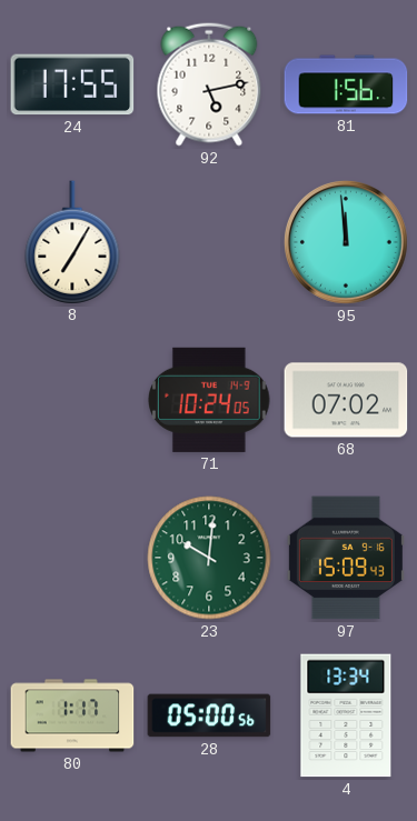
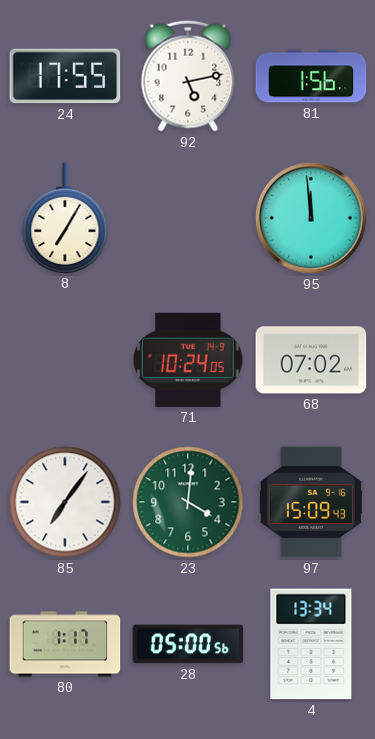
85: none -> 7:06 (65, 502)
23: 10:01 -> 4:01 (188, 502)
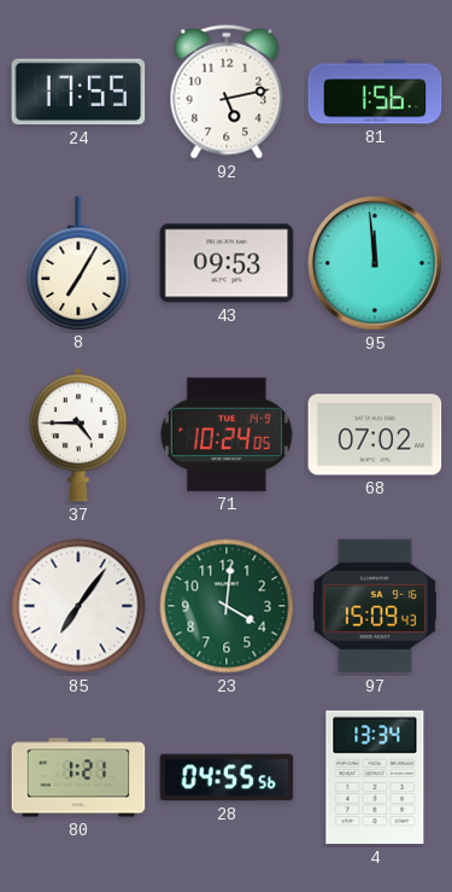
43: none -> 09:53 (227, 263)
37: none -> 4:45 (78, 435)
80: 1:17 -> 1:21 (78, 777)
28: 05:00 -> 04:55 (227, 777)
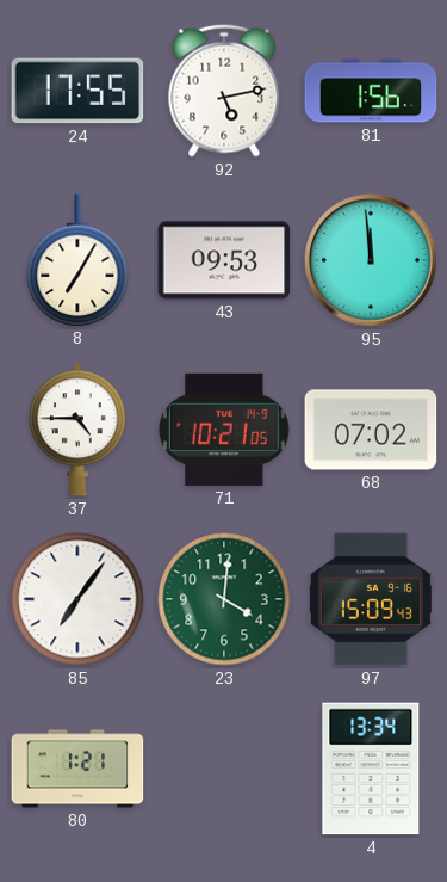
71: 10:24 -> 10:21 (224, 430)
28: 04:55 -> none (227, 777)
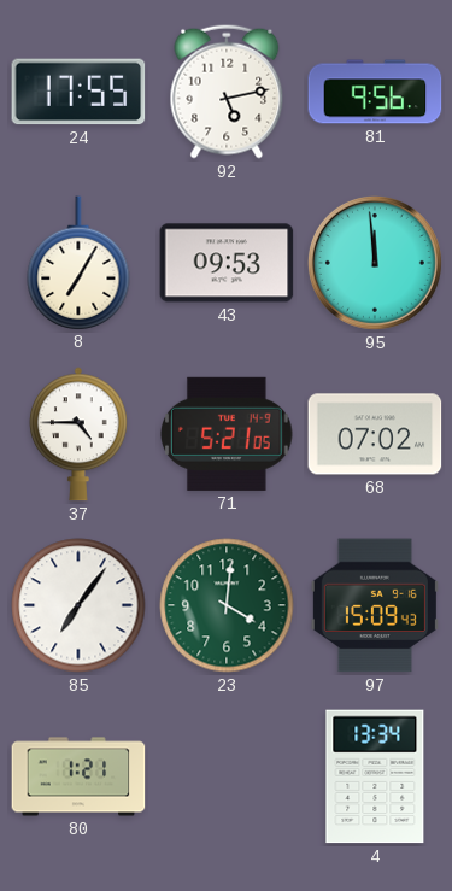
81: 1:56 -> 9:56 (375, 92)
71: 10:21 -> 5:21 (227, 434)
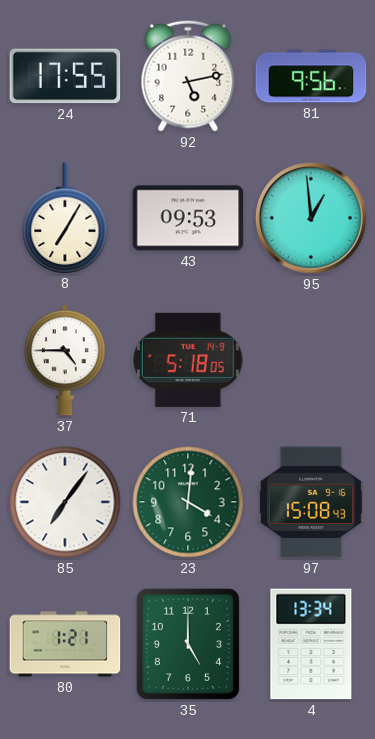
95: 11:59 -> 12:59 (311, 218)
71: 5:21 -> 5:18 (188, 360)
68: 07:02 -> none (375, 434)
97: 15:09 -> 15:08 (311, 502)
35: none -> 5:00 (188, 644)
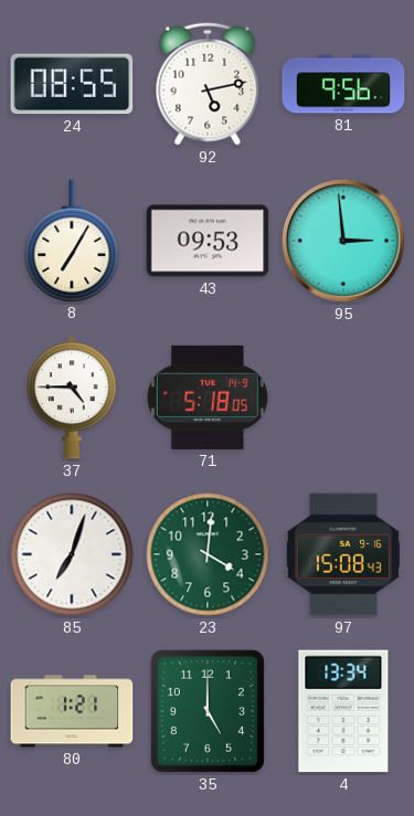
24: 17:55 -> 08:55 (72, 84)
95: 12:59 -> 2:59 (343, 241)
85: 7:06 -> 7:03 (72, 554)
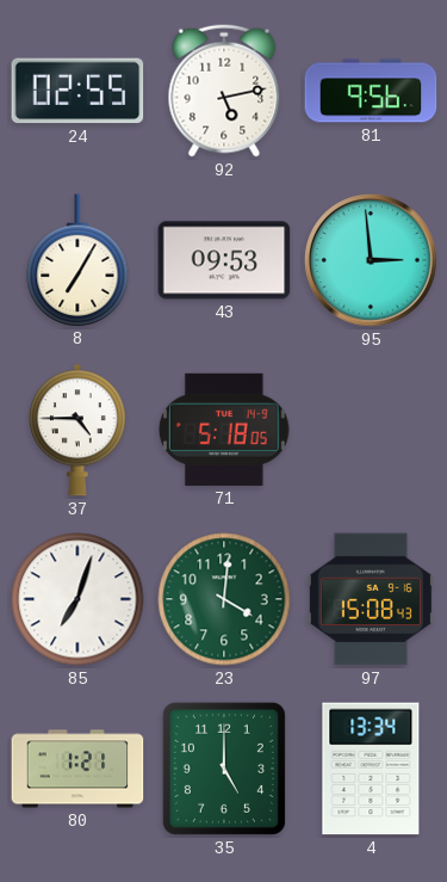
24: 08:55 -> 02:55 (77, 91)
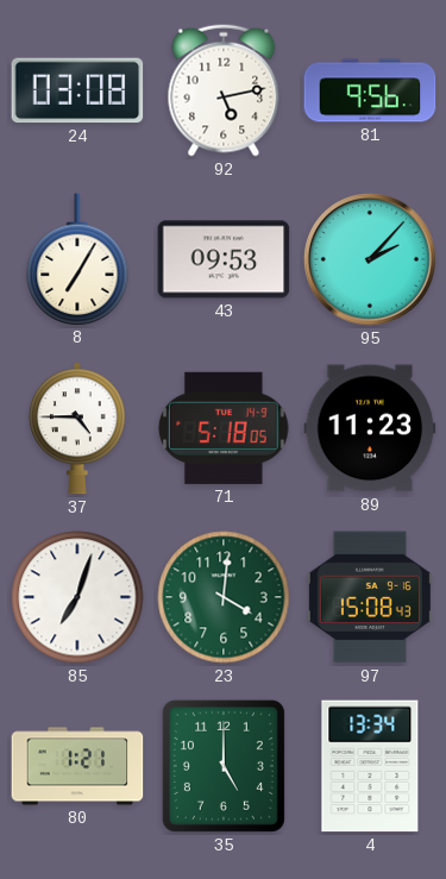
24: 02:55 -> 03:08 (77, 90)
95: 2:59 -> 2:07 (370, 259)
89: none -> 11:23 (370, 428)
